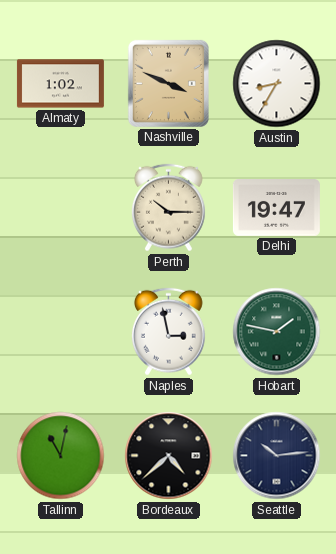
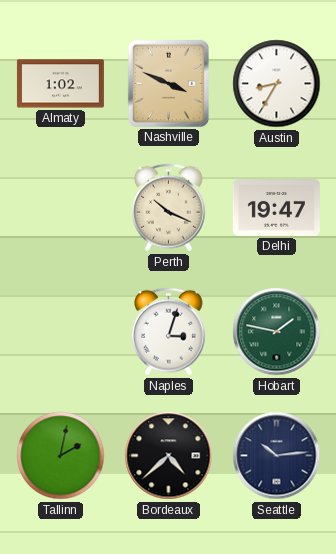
Perth: 10:15 -> 10:19 (169, 208)
Naples: 2:58 -> 3:03 (169, 332)
Tallinn: 11:02 -> 2:02 (61, 456)
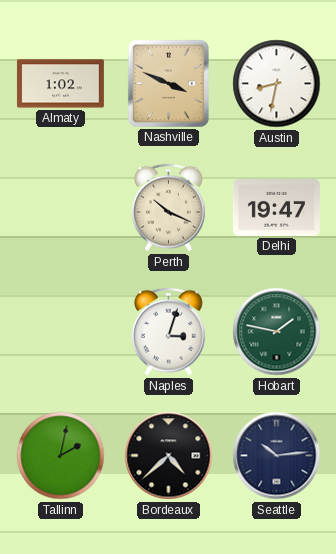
Austin: 8:35 -> 8:32 (277, 84)
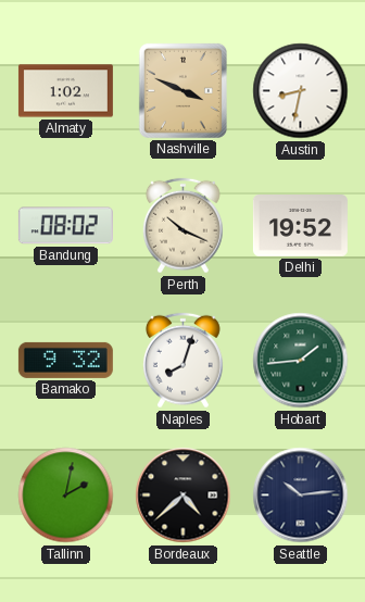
Bandung: none -> 08:02 (65, 226)
Delhi: 19:47 -> 19:52 (300, 226)
Bamako: none -> 9:32 (65, 360)
Naples: 3:03 -> 8:03 (184, 361)
Hobart: 1:47 -> 1:44 (301, 361)
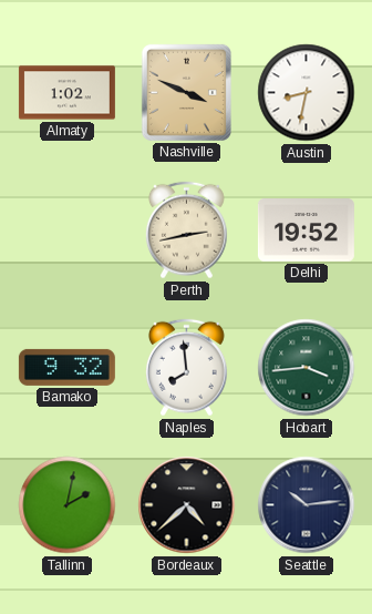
Bandung: 08:02 -> none (65, 226)
Perth: 10:19 -> 2:43 (187, 231)
Naples: 8:03 -> 7:59 (187, 368)
Hobart: 1:44 -> 3:44 (307, 368)
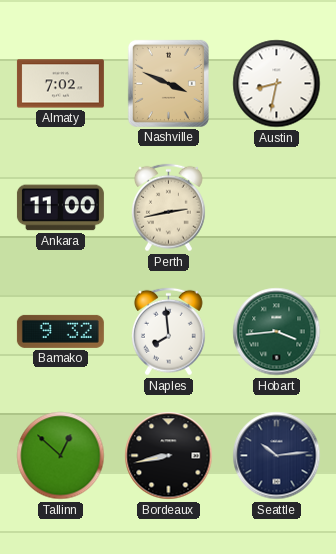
Almaty: 1:02 -> 7:02 (60, 84)
Ankara: none -> 11:00 (60, 208)
Delhi: 19:52 -> none (306, 231)
Tallinn: 2:02 -> 12:52 (61, 456)
Bordeaux: 4:38 -> 8:43 (169, 456)
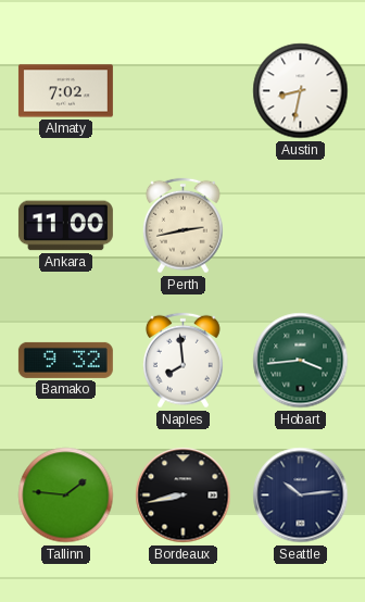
Nashville: 3:49 -> none (168, 83)
Tallinn: 12:52 -> 1:46 (66, 496)
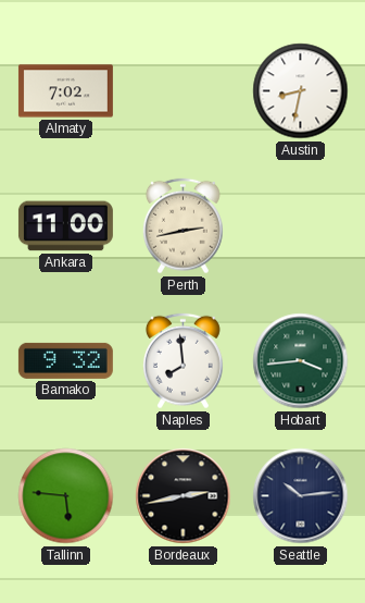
Tallinn: 1:46 -> 5:46 (66, 496)
Bordeaux: 8:43 -> 2:43 (184, 496)
